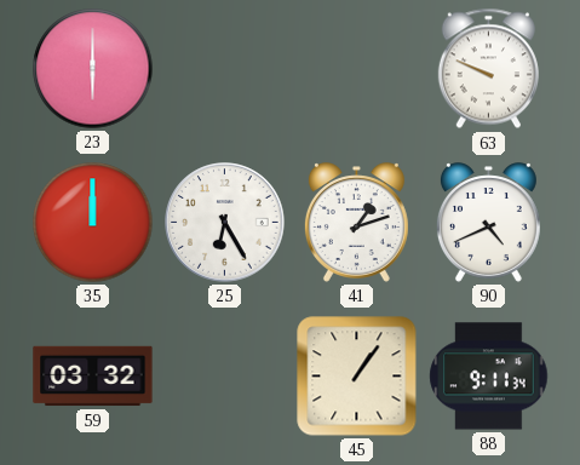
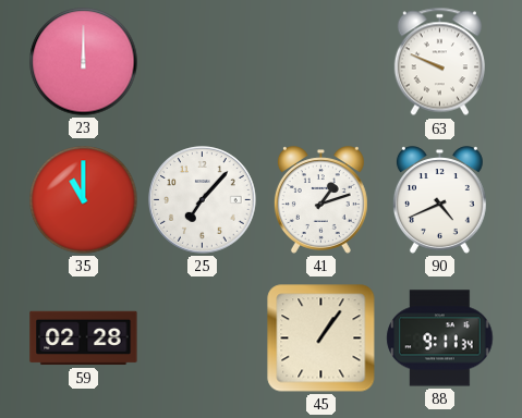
23: 6:00 -> 12:00 (84, 62)
35: 12:00 -> 11:00 (84, 200)
25: 6:25 -> 7:07 (203, 200)
59: 03:32 -> 02:28 (84, 339)
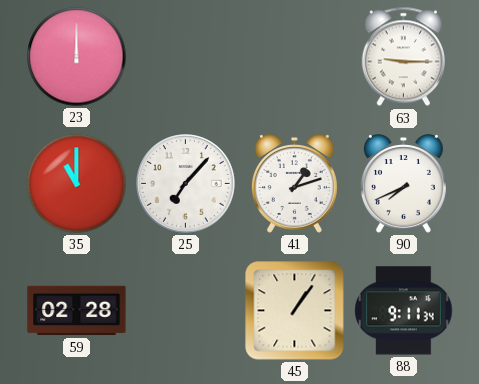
63: 9:49 -> 9:15 (403, 57)
90: 4:41 -> 7:41 (403, 184)
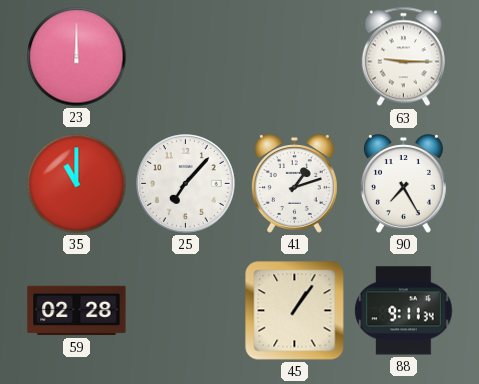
90: 7:41 -> 7:25 (403, 184)
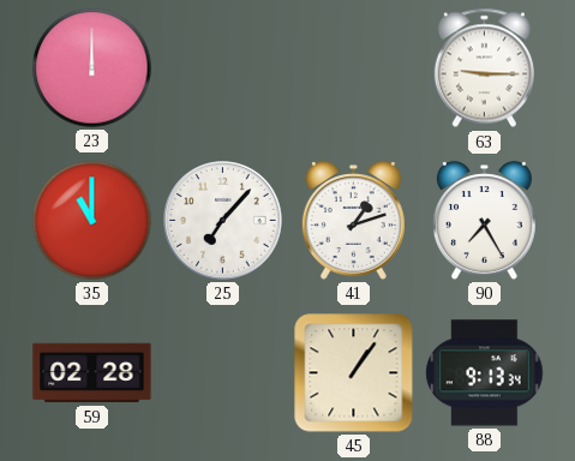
88: 9:11 -> 9:13 (485, 373)
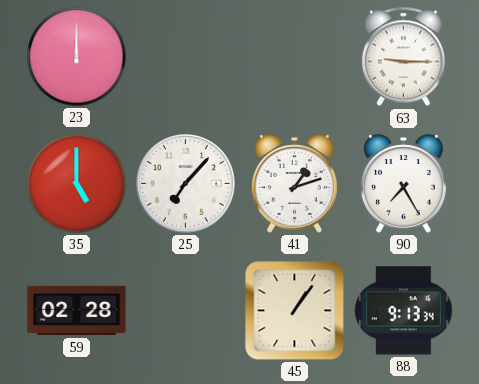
35: 11:00 -> 5:00 (77, 184)
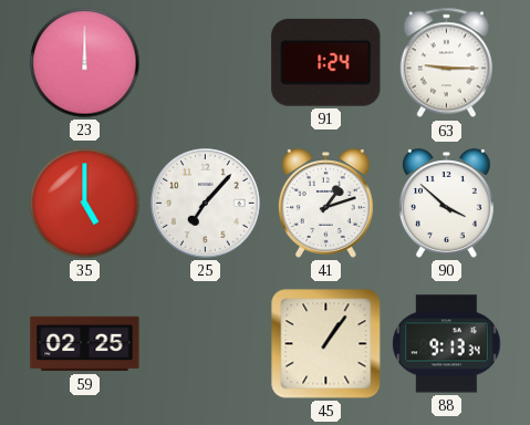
91: none -> 1:24 (326, 62)
90: 7:25 -> 3:52 (446, 204)
59: 02:28 -> 02:25 (85, 344)
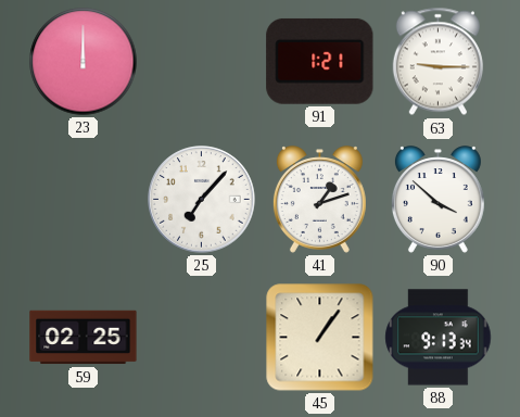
91: 1:24 -> 1:21 (320, 61)
35: 5:00 -> none (85, 204)
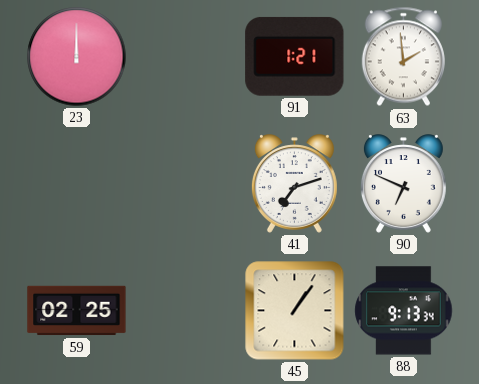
63: 9:15 -> 1:59 (403, 57)
25: 7:07 -> none (202, 200)
41: 1:12 -> 7:12 (294, 184)
90: 3:52 -> 6:49 (403, 184)
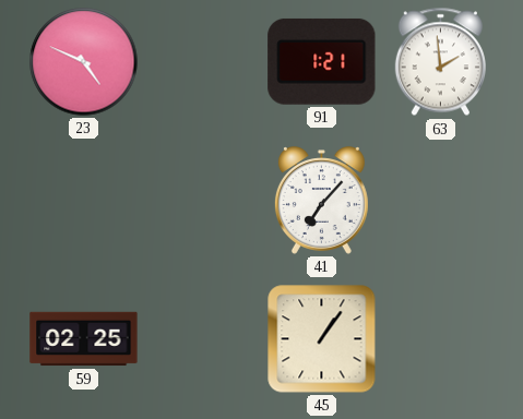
23: 12:00 -> 4:49 (84, 62)
41: 7:12 -> 7:07 (321, 201)
90: 6:49 -> none (403, 184)
88: 9:13 -> none (404, 311)
